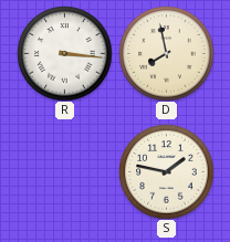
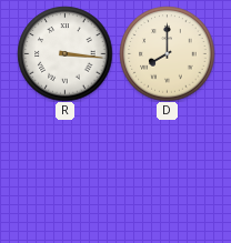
D: 7:58 -> 8:00 (167, 53)
S: 1:47 -> none (166, 171)
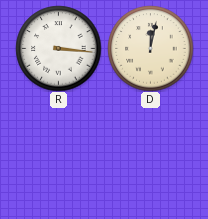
D: 8:00 -> 12:02 (150, 48)
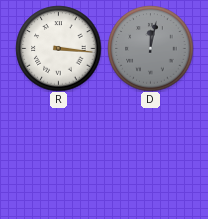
D dial: cream -> grey (150, 48)
